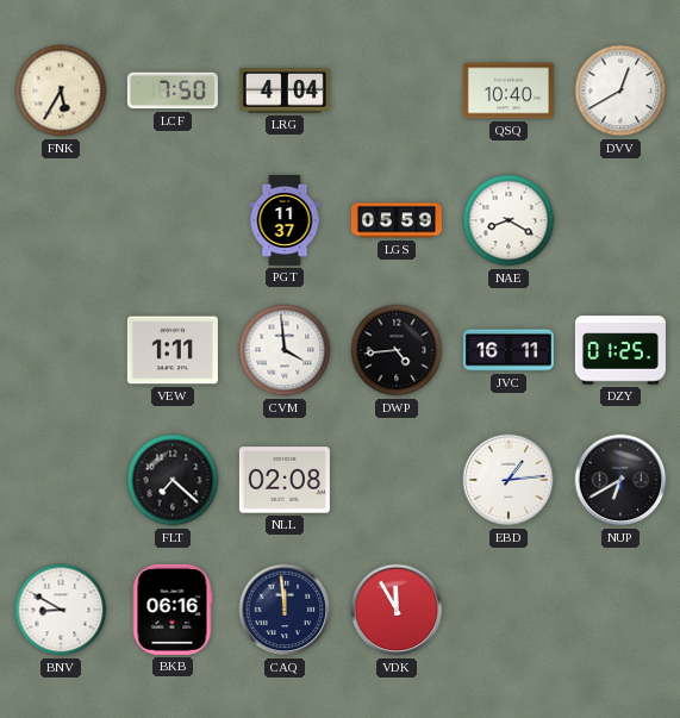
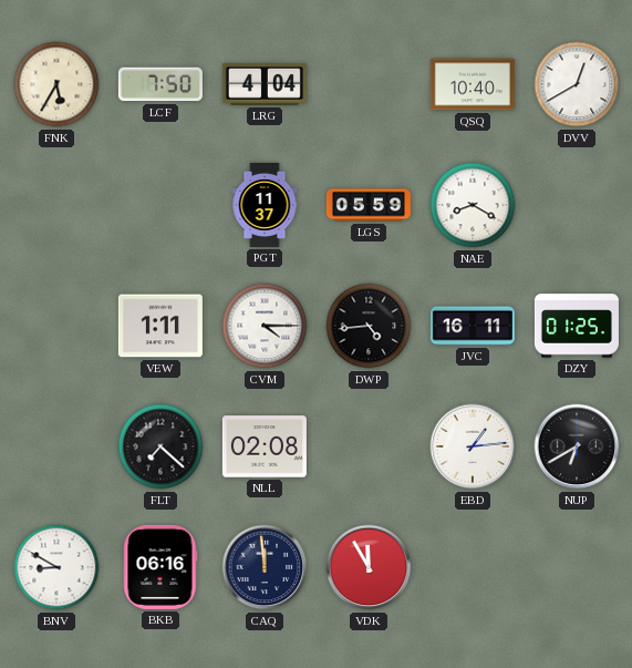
CVM: 3:59 -> 4:15 (265, 326)
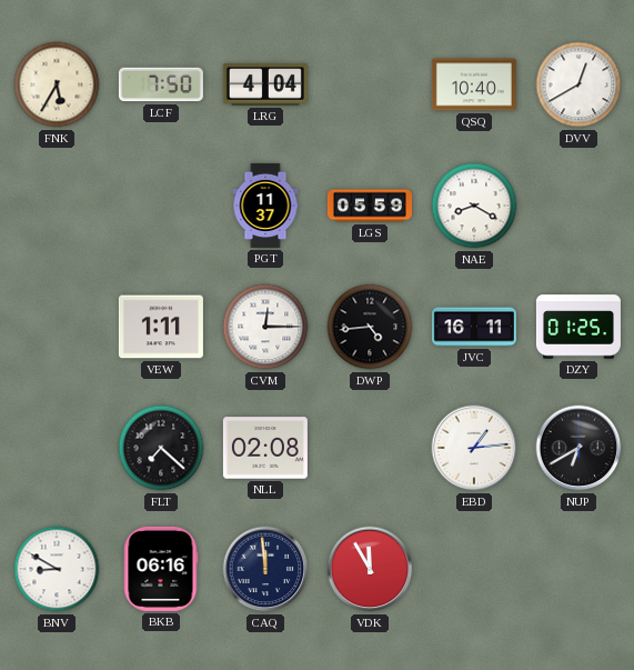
CVM: 4:15 -> 12:15 (265, 327)
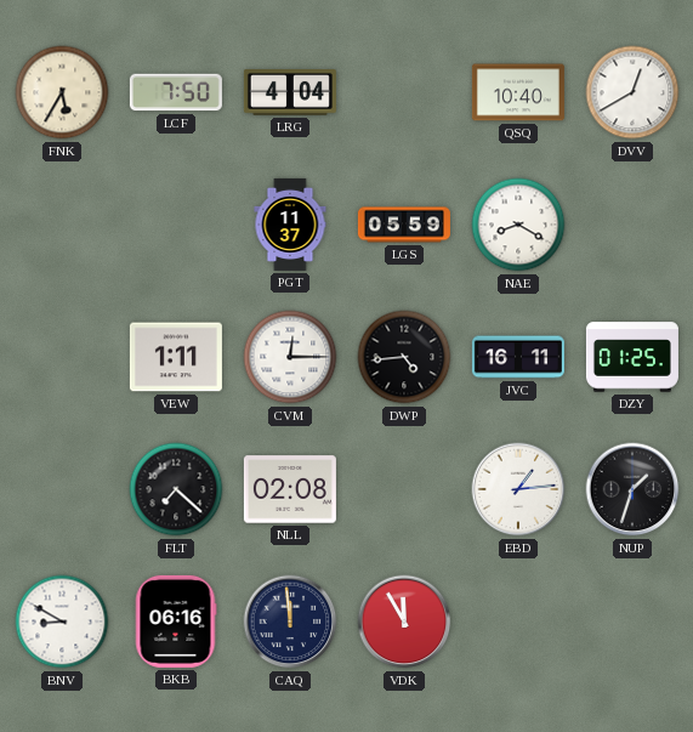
NUP: 6:40 -> 1:33 (632, 489)
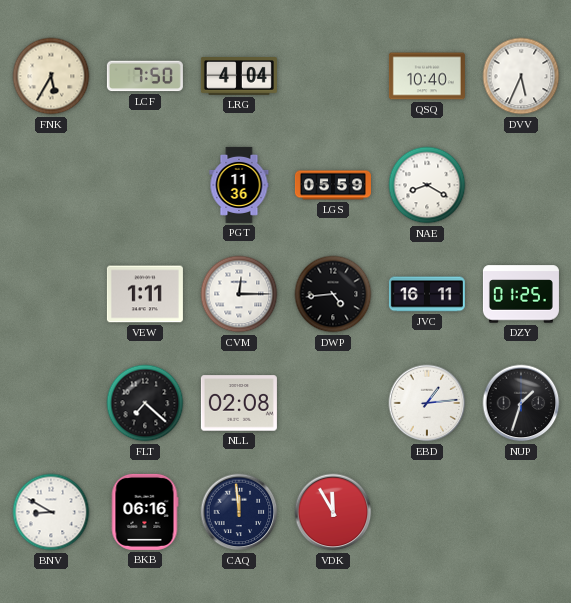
DVV: 12:40 -> 5:34 (521, 76)
PGT: 11:37 -> 11:36 (239, 185)
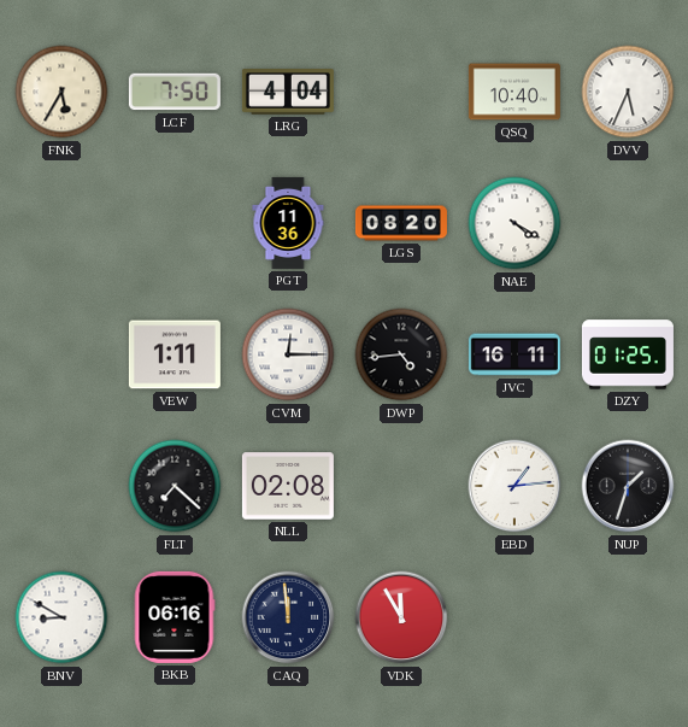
LGS: 05:59 -> 08:20 (401, 223)
NAE: 8:20 -> 4:20 (514, 223)
